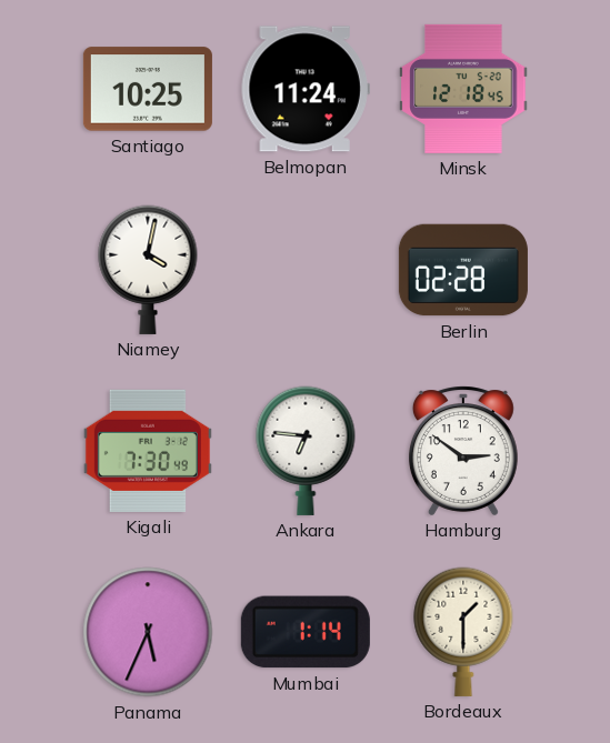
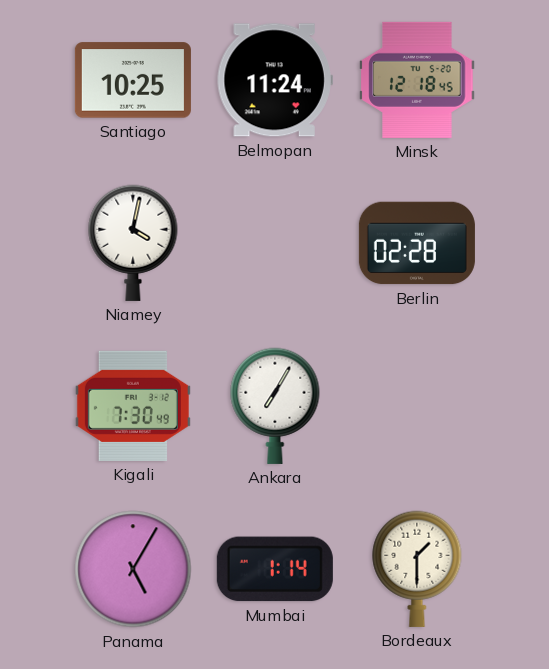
Ankara: 6:46 -> 7:05 (275, 406)
Hamburg: 2:51 -> none (463, 451)
Panama: 5:34 -> 5:05 (133, 569)
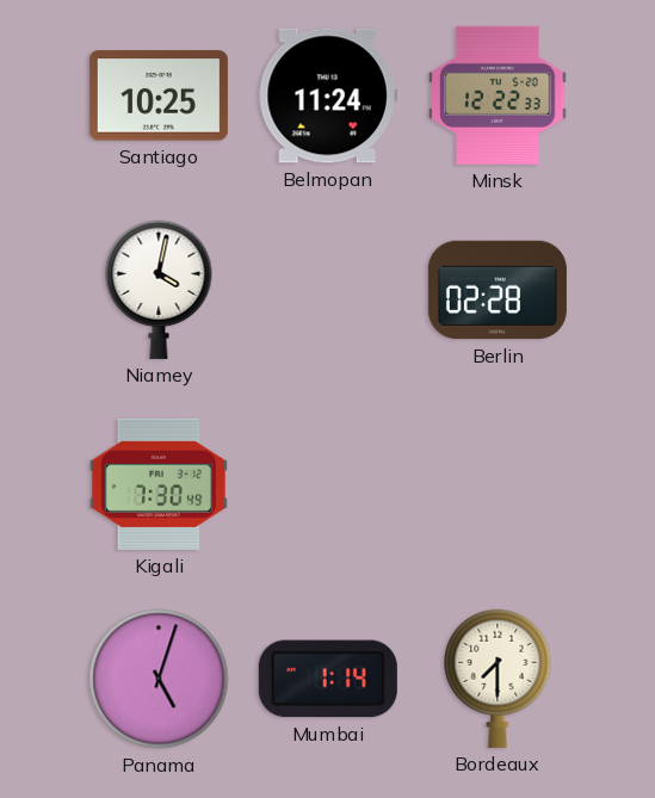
Minsk: 12:18 -> 12:22 (498, 95)
Ankara: 7:05 -> none (275, 406)
Panama: 5:05 -> 5:03 (159, 679)
Bordeaux: 1:30 -> 7:30 (498, 679)
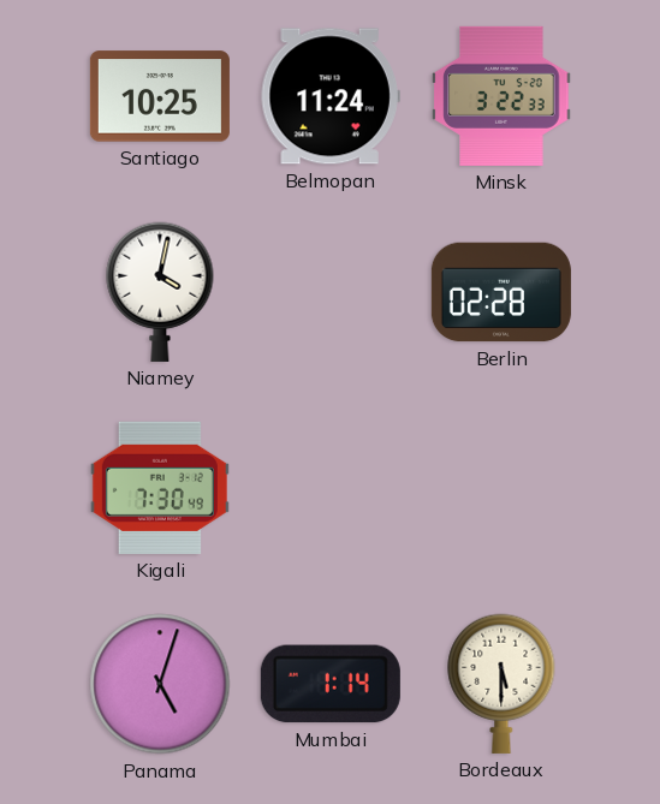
Minsk: 12:22 -> 3:22 (501, 96)
Bordeaux: 7:30 -> 5:30 (501, 684)
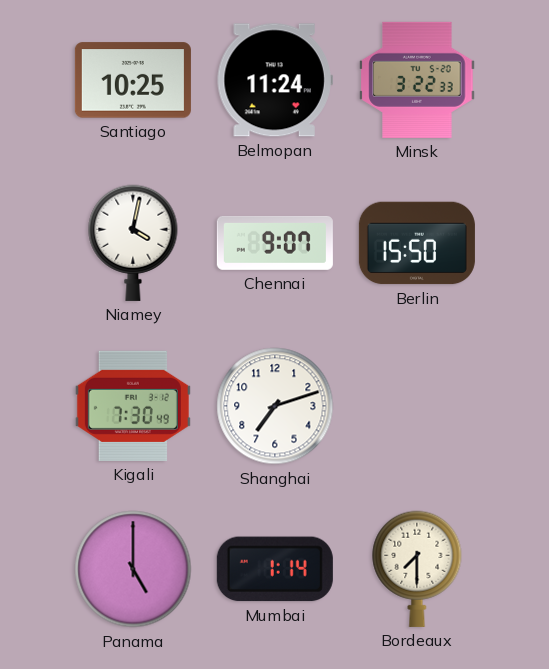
Chennai: none -> 9:07 (275, 243)
Berlin: 02:28 -> 15:50 (417, 243)
Shanghai: none -> 7:12 (275, 406)
Panama: 5:03 -> 5:00 (133, 569)
Bordeaux: 5:30 -> 7:30 (417, 569)
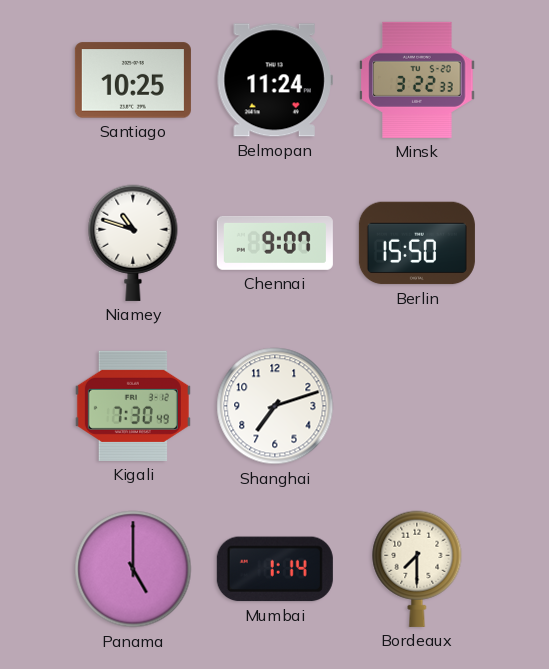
Niamey: 4:02 -> 10:48 (133, 243)
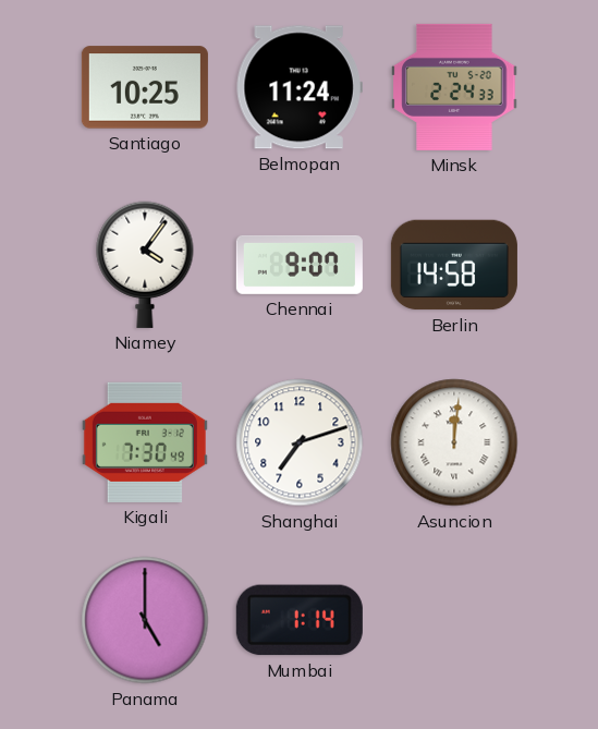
Minsk: 3:22 -> 2:24 (454, 87)
Niamey: 10:48 -> 4:06 (145, 265)
Berlin: 15:50 -> 14:58 (454, 265)
Asuncion: none -> 12:01 (454, 442)
Bordeaux: 7:30 -> none (417, 569)
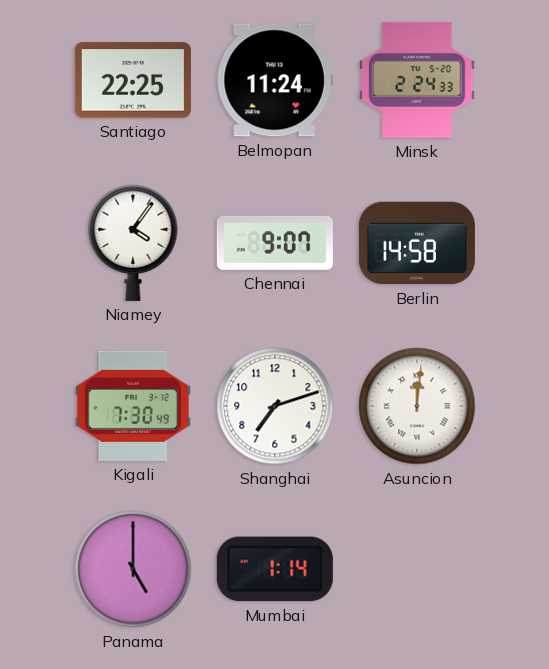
Santiago: 10:25 -> 22:25 (133, 80)
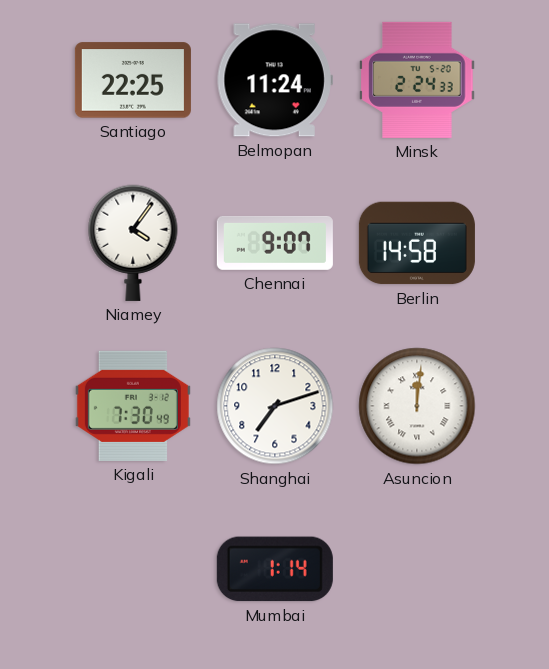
Panama: 5:00 -> none (133, 569)
